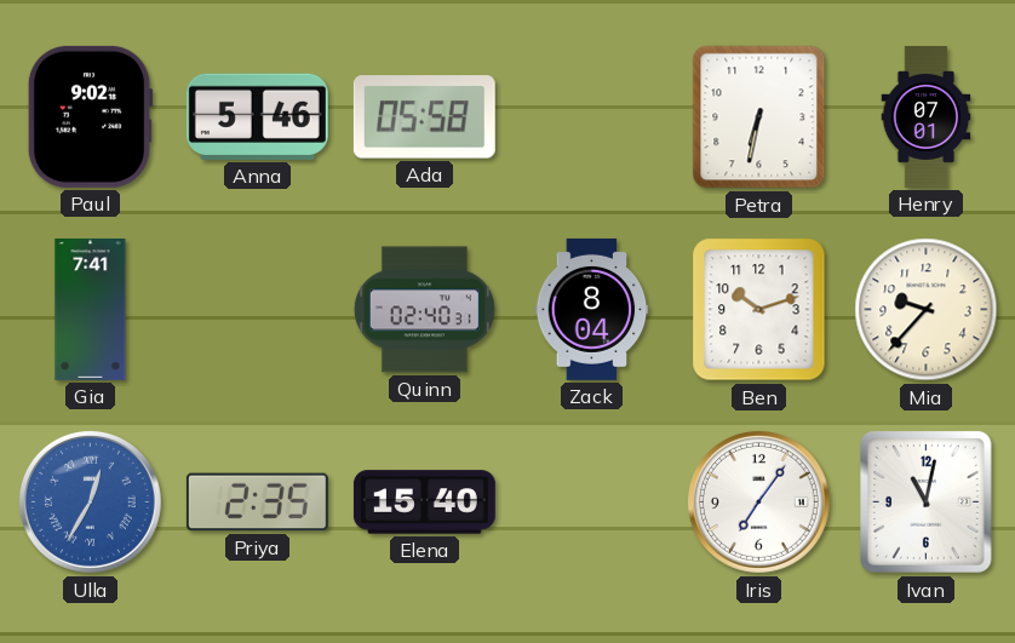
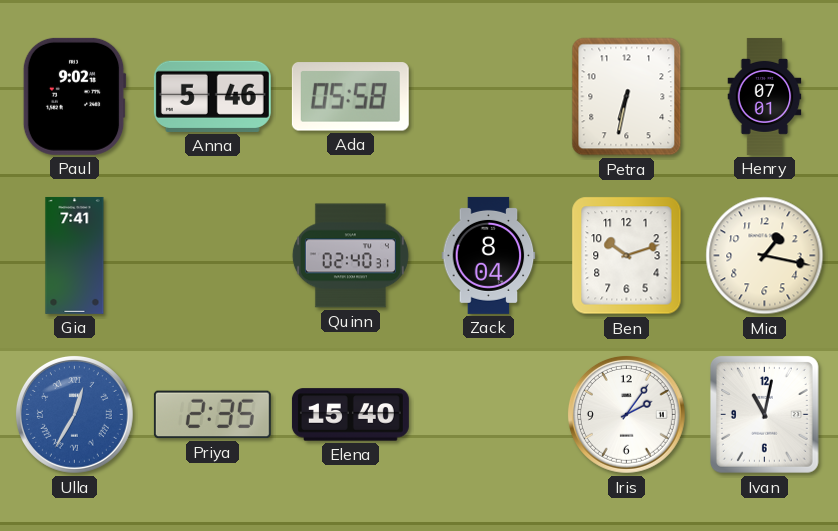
Mia: 9:37 -> 1:17 (765, 256)
Iris: 7:06 -> 2:06 (626, 414)
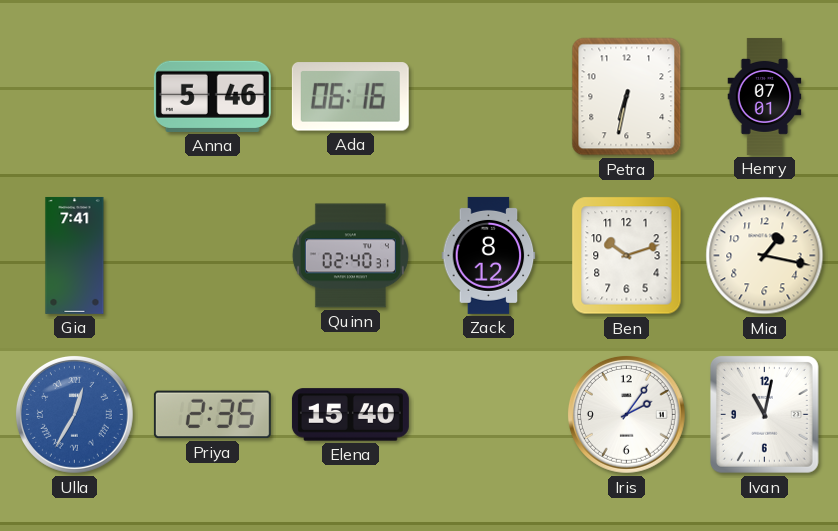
Paul: 9:02 -> none (74, 96)
Ada: 05:58 -> 06:16 (350, 97)
Zack: 8:04 -> 8:12 (489, 255)
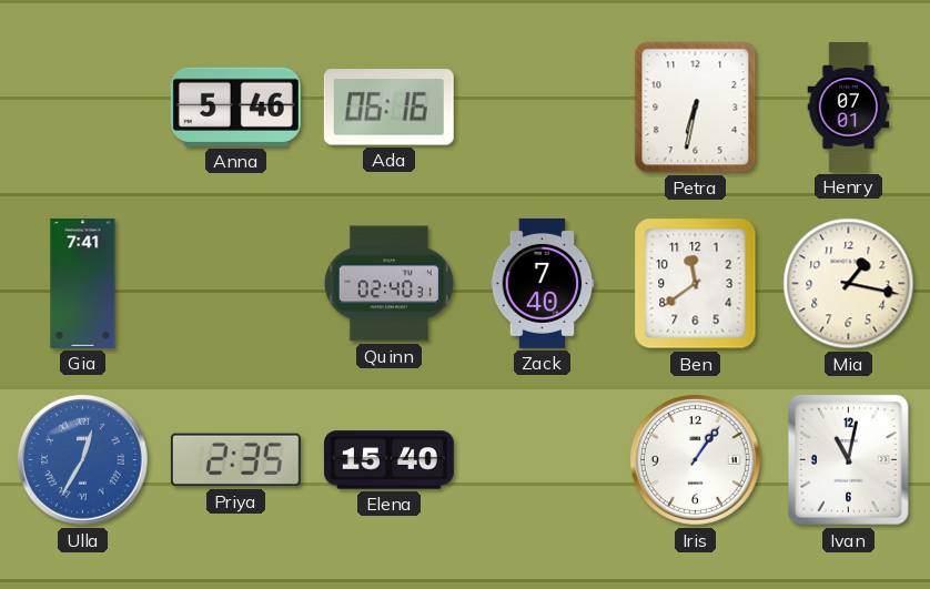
Zack: 8:12 -> 7:40 (543, 283)
Ben: 10:12 -> 11:39 (696, 284)
Iris: 2:06 -> 1:06 (695, 459)
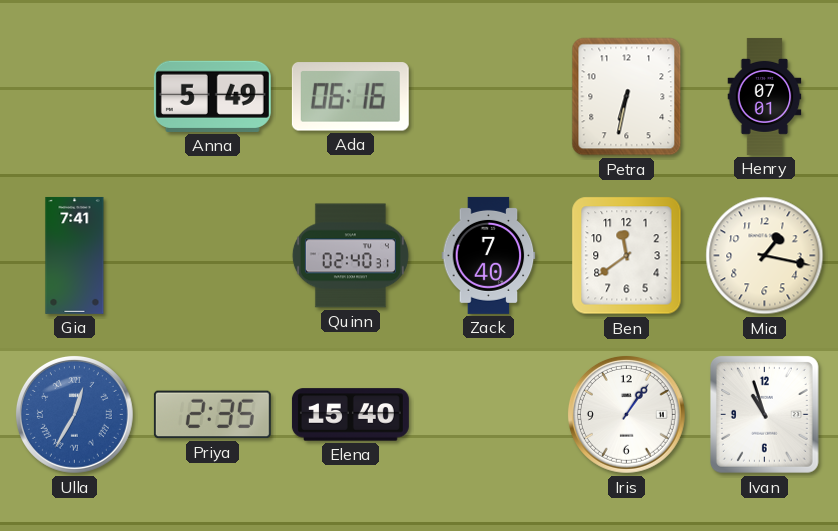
Anna: 5:46 -> 5:49 (212, 96)
Ivan: 11:02 -> 10:57 (764, 415)
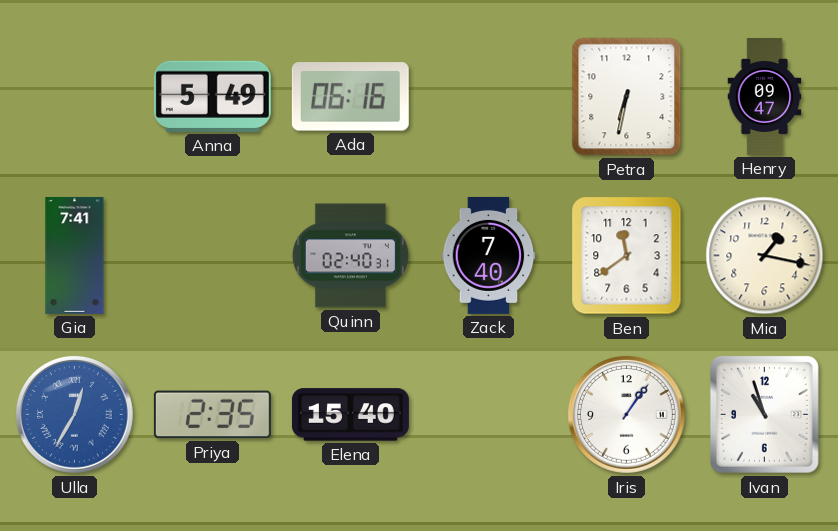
Henry: 07:01 -> 09:47 (765, 96)
